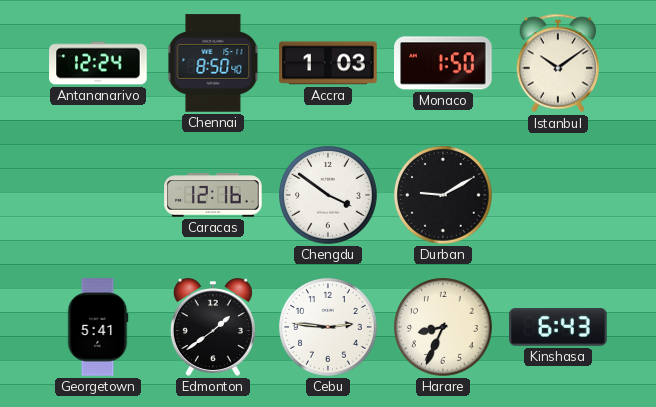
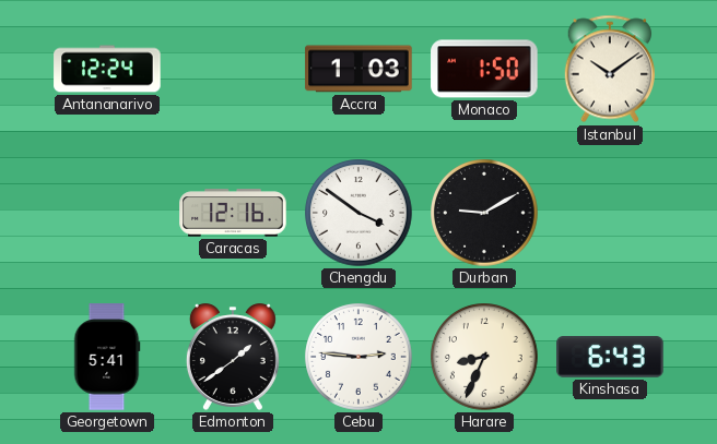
Chennai: 8:50 -> none (213, 63)
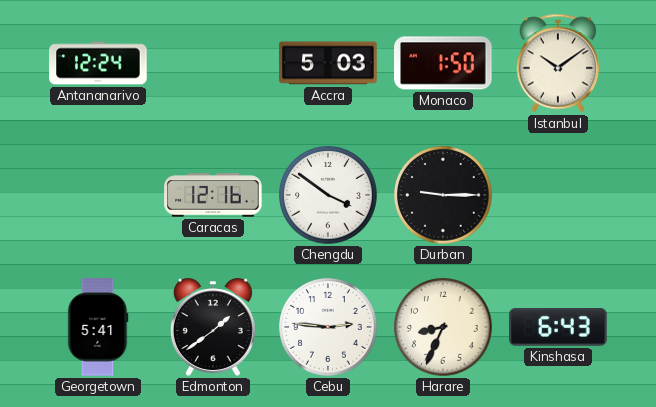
Accra: 1:03 -> 5:03 (328, 63)
Durban: 9:10 -> 9:15 (443, 195)
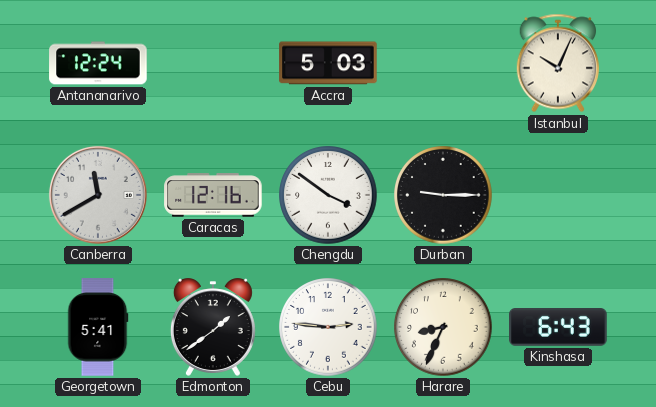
Monaco: 1:50 -> none (443, 63)
Istanbul: 10:09 -> 10:04 (557, 63)
Canberra: none -> 11:40 (98, 195)
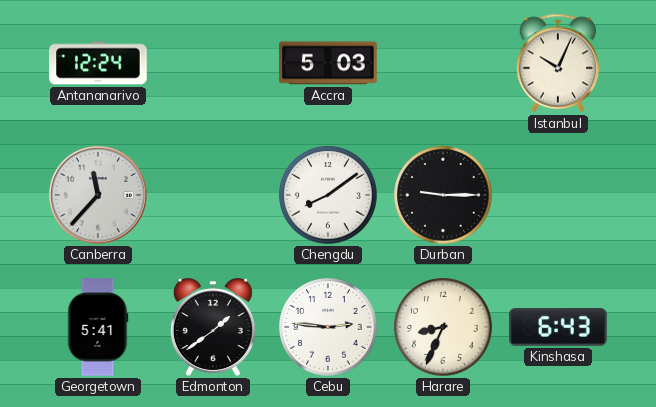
Canberra: 11:40 -> 11:37 (98, 195)
Caracas: 12:16 -> none (213, 195)
Chengdu: 3:51 -> 8:09 (328, 195)
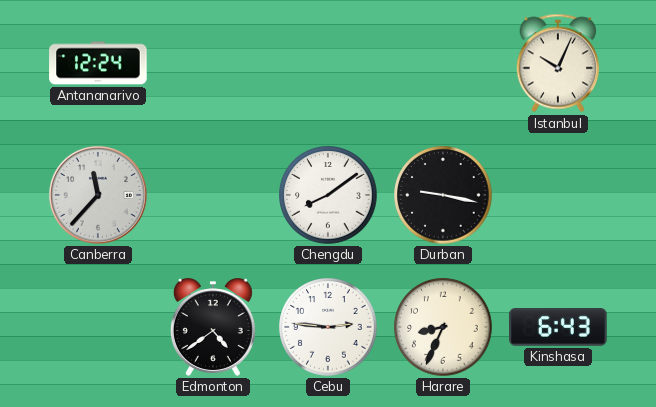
Accra: 5:03 -> none (328, 63)
Durban: 9:15 -> 9:17 (443, 195)
Georgetown: 5:41 -> none (98, 327)
Edmonton: 1:39 -> 4:39 (213, 327)
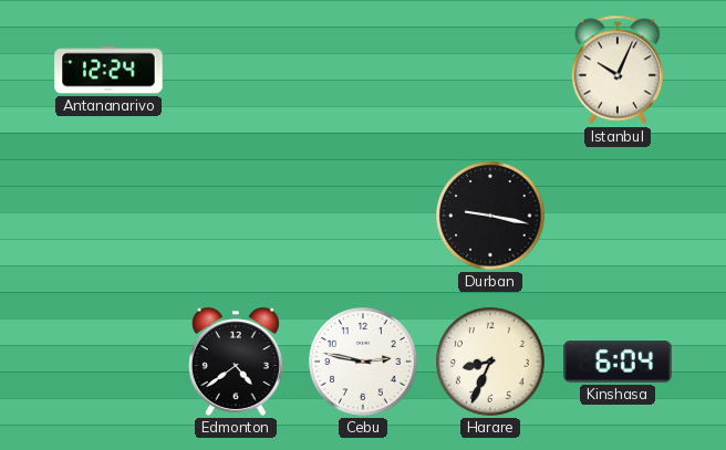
Canberra: 11:37 -> none (98, 195)
Chengdu: 8:09 -> none (328, 195)
Cebu: 2:46 -> 2:47 (363, 362)
Kinshasa: 6:43 -> 6:04 (618, 362)
